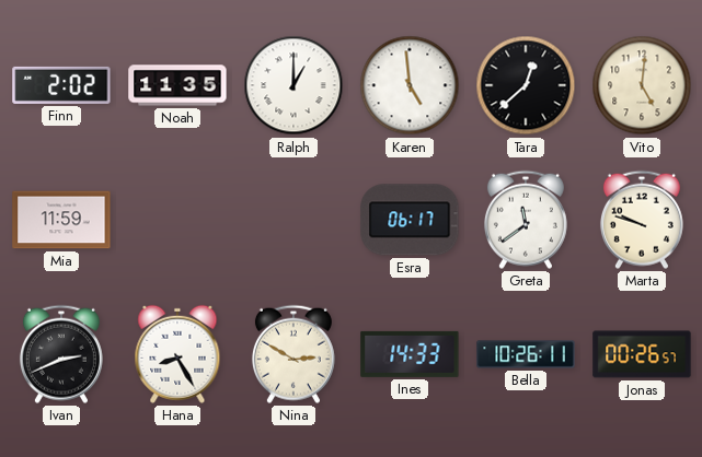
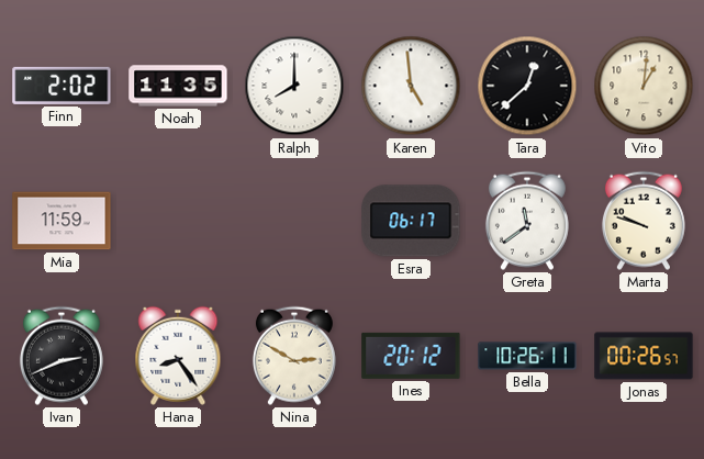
Ralph: 1:00 -> 8:00 (294, 86)
Vito: 5:01 -> 1:01 (644, 86)
Hana: 8:25 -> 8:24 (178, 356)
Ines: 14:33 -> 20:12 (411, 356)
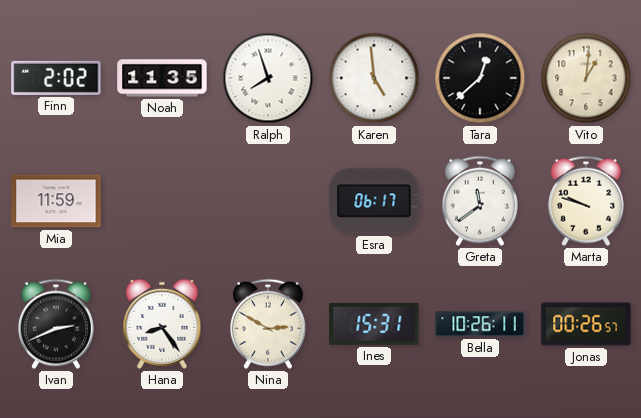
Ralph: 8:00 -> 7:57 (268, 78)
Ines: 20:12 -> 15:31 (374, 324)
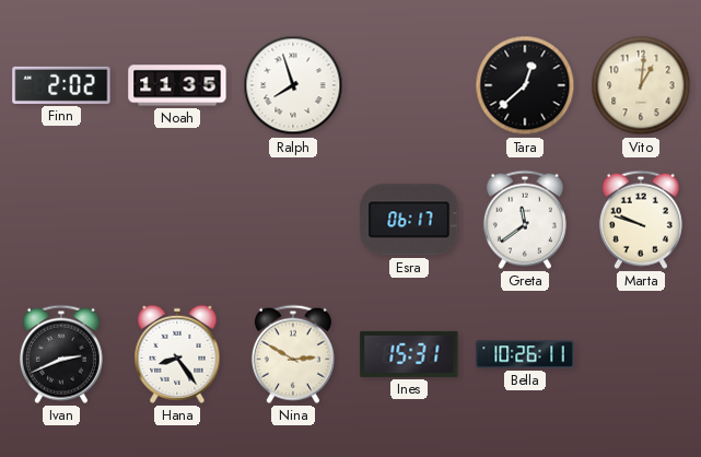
Karen: 4:59 -> none (374, 78)
Mia: 11:59 -> none (56, 201)
Jonas: 00:26 -> none (586, 324)
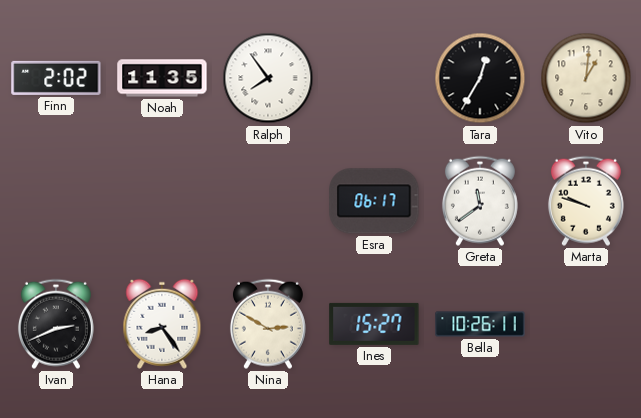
Ralph: 7:57 -> 7:54 (268, 78)
Tara: 12:38 -> 12:35 (480, 78)
Ines: 15:31 -> 15:27 (374, 324)
